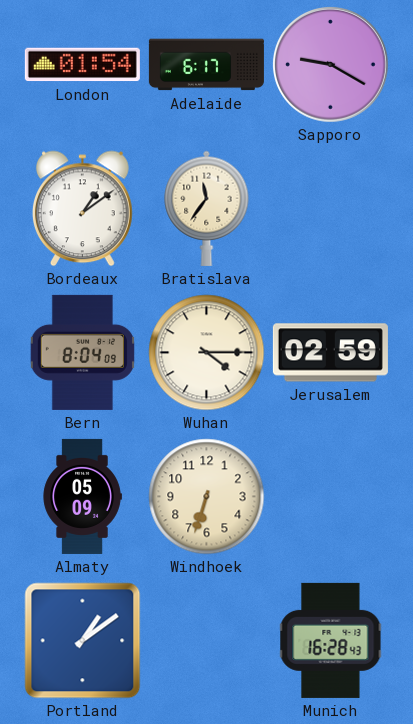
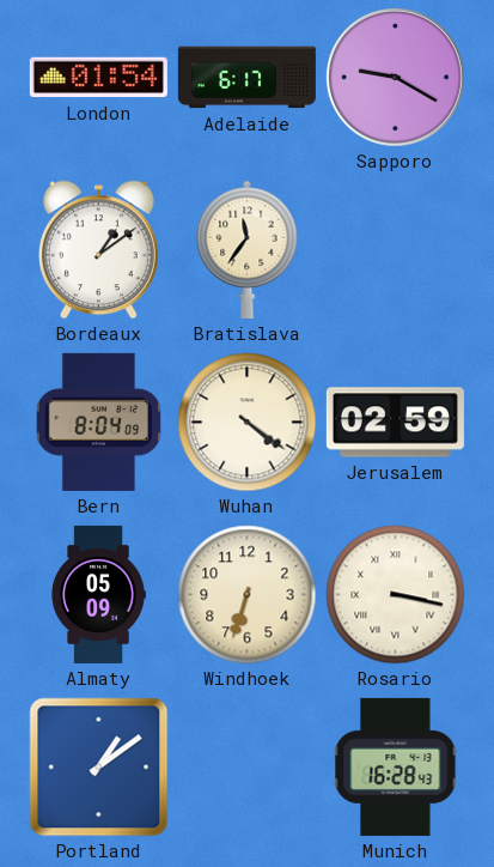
Wuhan: 4:15 -> 4:21 (248, 423)
Rosario: none -> 3:17 (396, 595)
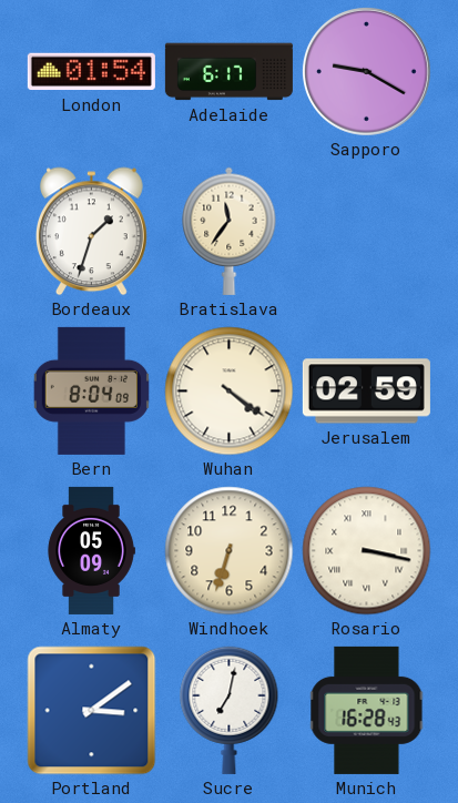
Bordeaux: 1:09 -> 1:33 (91, 232)
Portland: 1:09 -> 3:09 (92, 711)
Sucre: none -> 7:02 (230, 710)
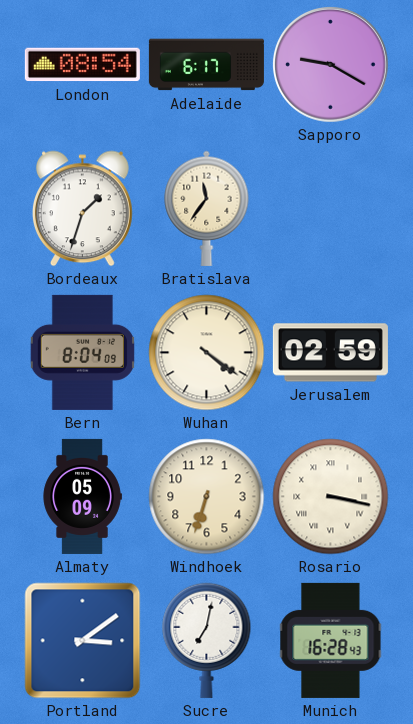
London: 01:54 -> 08:54 (82, 65)
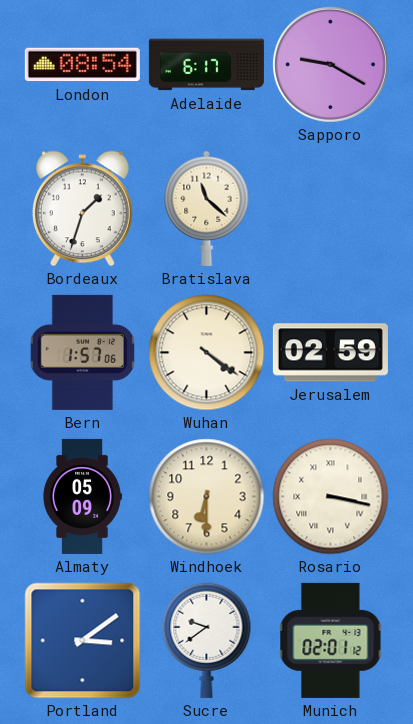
Bratislava: 11:36 -> 11:22 (207, 208)
Bern: 8:04 -> 1:57 (82, 352)
Windhoek: 6:33 -> 6:30 (207, 497)
Sucre: 7:02 -> 9:39 (207, 640)
Munich: 16:28 -> 02:01 (331, 640)
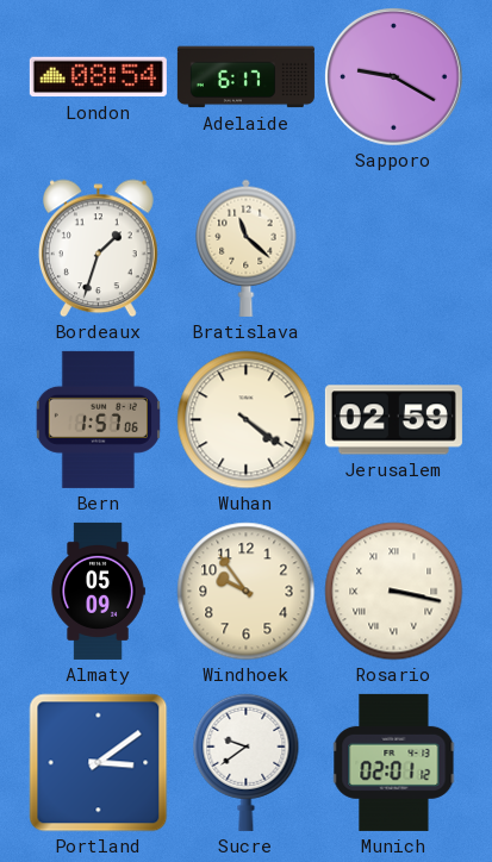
Windhoek: 6:30 -> 9:54 (247, 592)
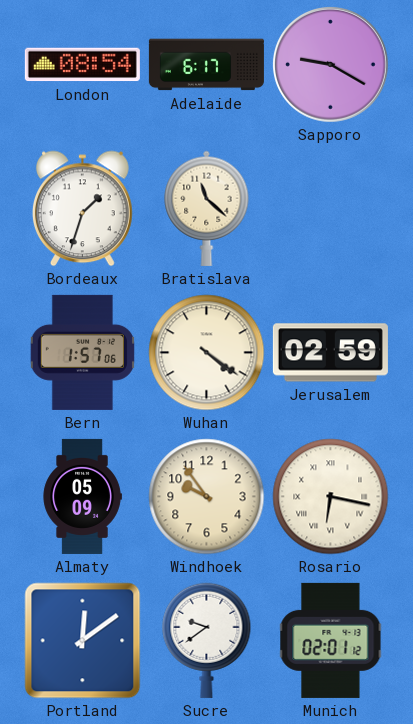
Rosario: 3:17 -> 6:17 (331, 497)
Portland: 3:09 -> 12:09 (83, 641)
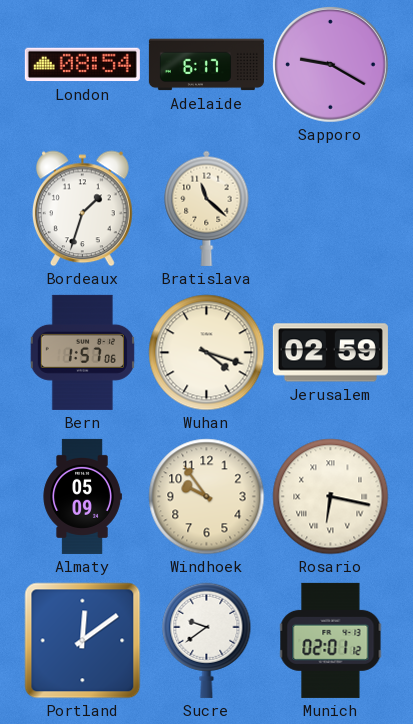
Wuhan: 4:21 -> 4:18 (207, 353)
